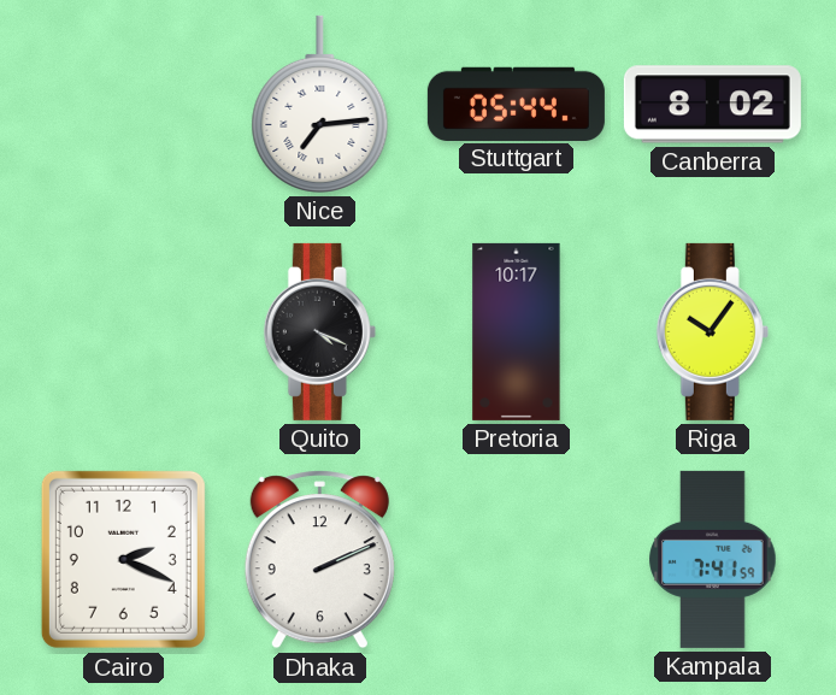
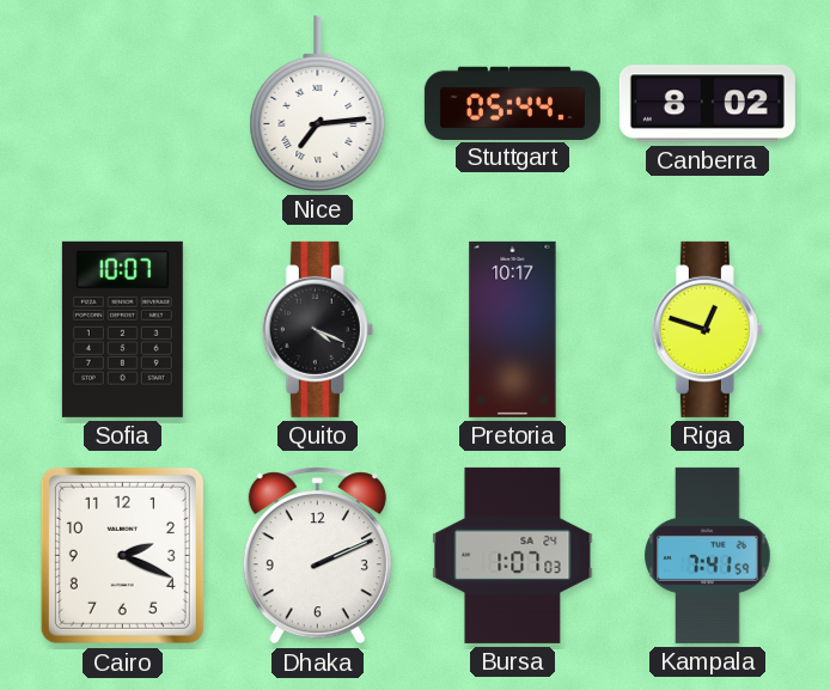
Sofia: none -> 10:07 (122, 329)
Riga: 10:06 -> 12:48 (707, 329)
Bursa: none -> 1:07 (513, 555)
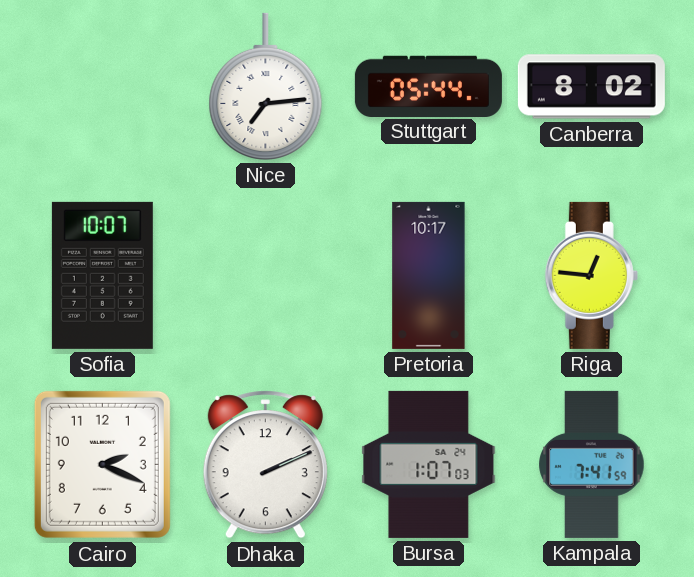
Quito: 4:19 -> none (317, 329)
Riga: 12:48 -> 12:46 (591, 275)
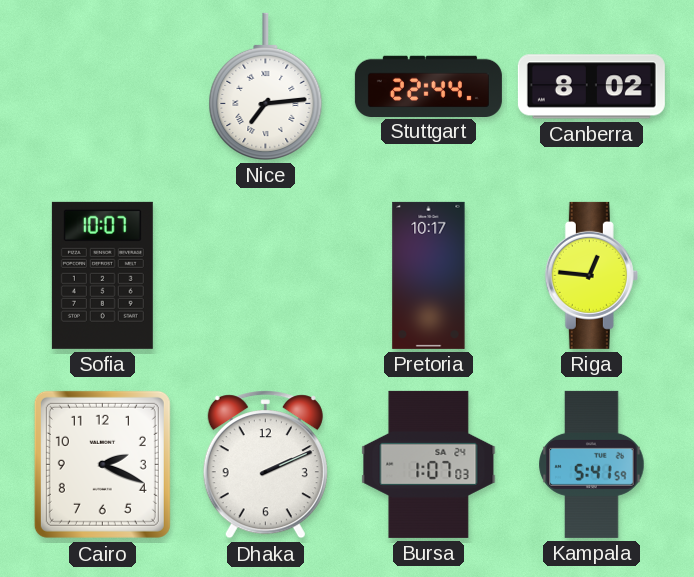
Stuttgart: 05:44 -> 22:44 (428, 86)
Kampala: 7:41 -> 5:41 (592, 464)
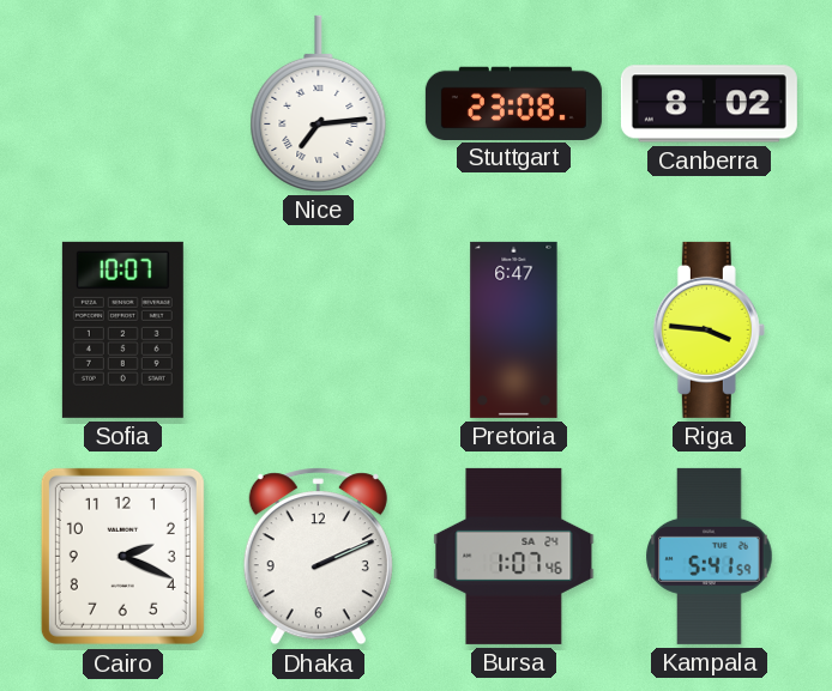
Stuttgart: 22:44 -> 23:08 (513, 103)
Pretoria: 10:17 -> 6:47 (514, 329)
Riga: 12:46 -> 3:46 (709, 329)
Bursa: 1:07:03 -> 1:07:46 (514, 556)
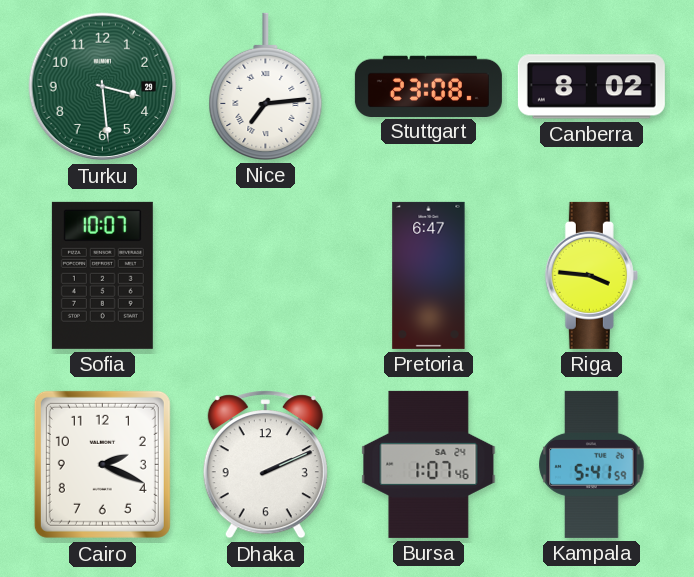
Turku: none -> 3:29 (103, 87)
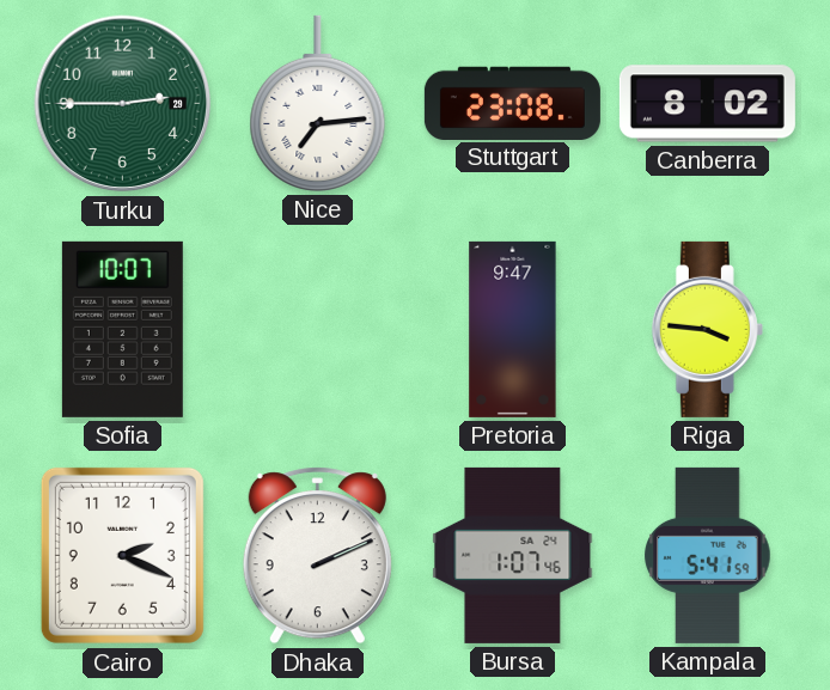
Turku: 3:29 -> 2:45 (123, 104)
Pretoria: 6:47 -> 9:47 (513, 329)
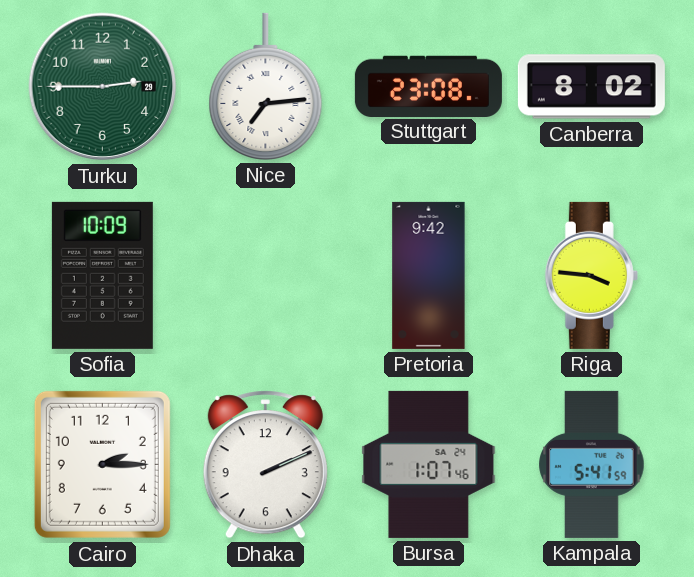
Sofia: 10:07 -> 10:09 (102, 275)
Pretoria: 9:47 -> 9:42 (429, 275)
Cairo: 2:19 -> 2:15 (102, 464)
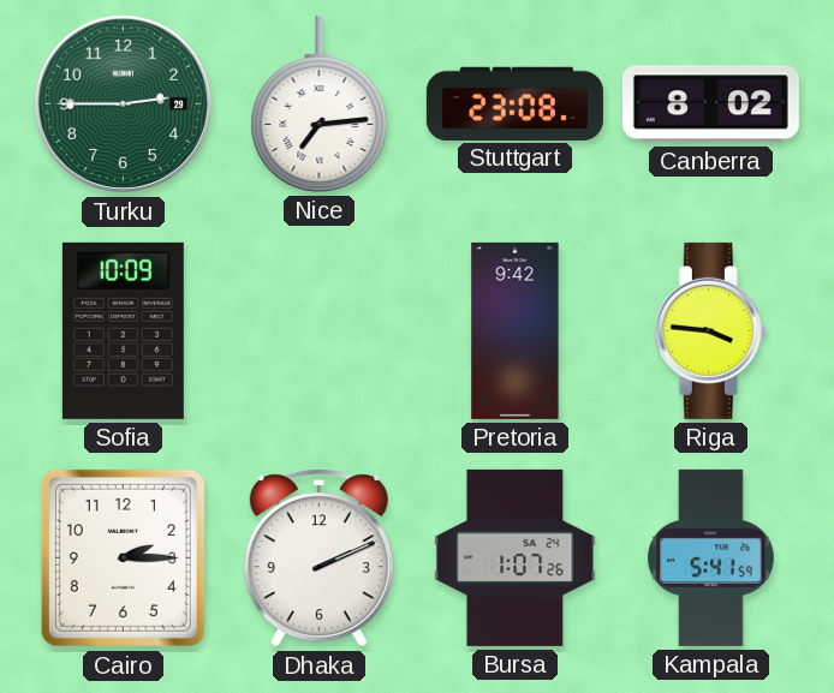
Bursa: 1:07:46 -> 1:07:26 (516, 557)
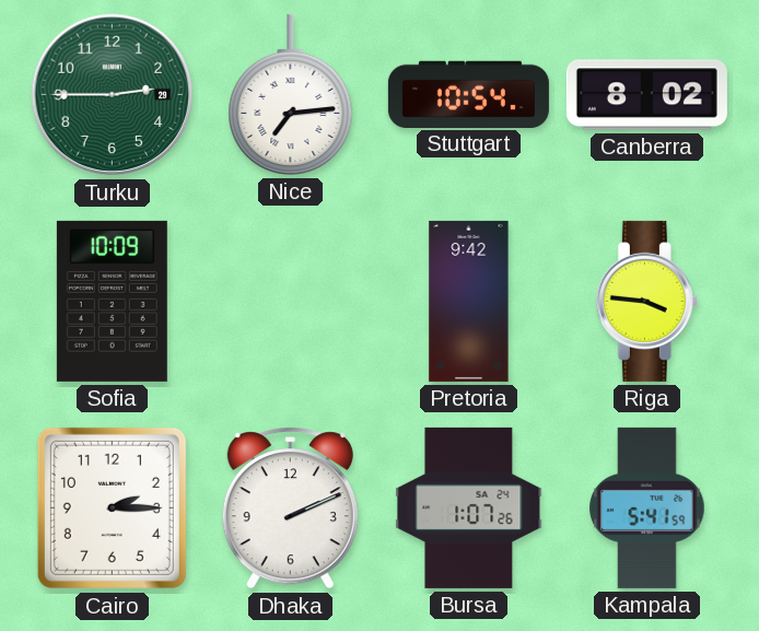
Stuttgart: 23:08 -> 10:54 (468, 94)
